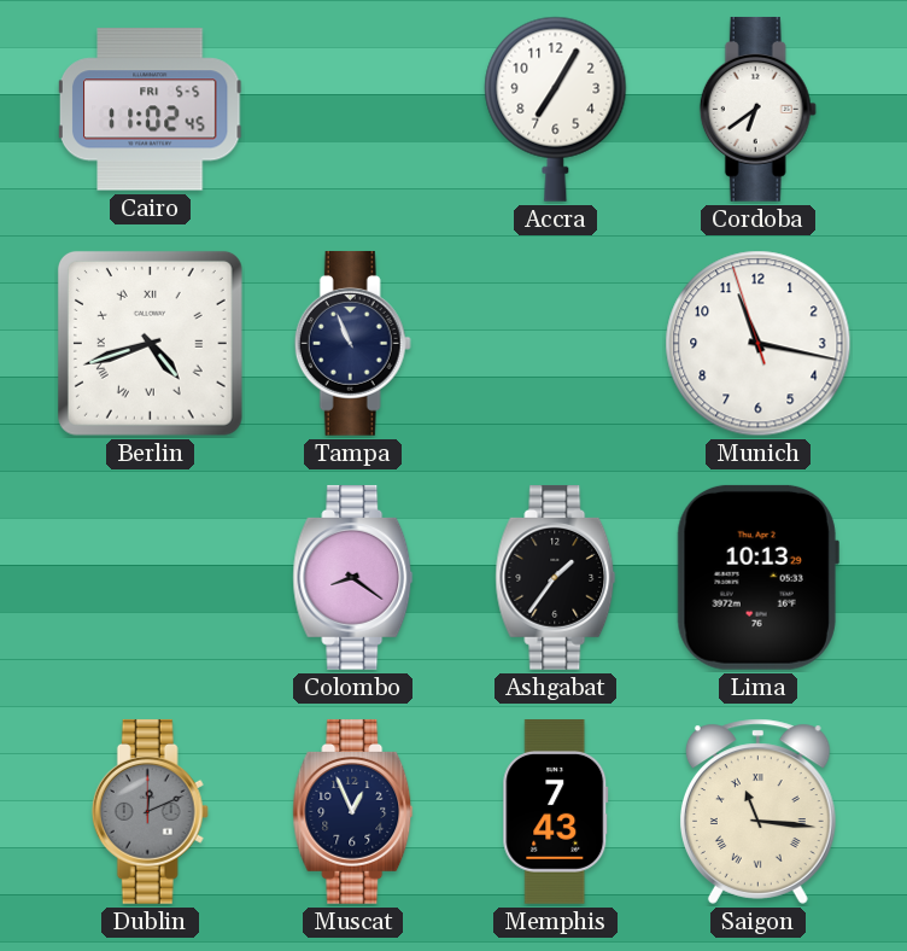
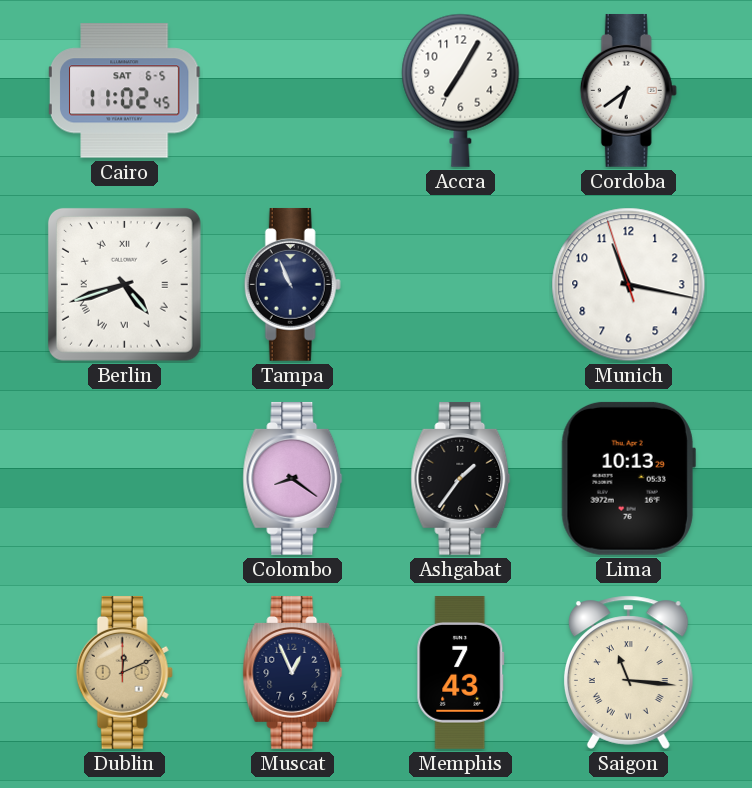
Cairo date: FRI 5-5 -> SAT 6-5 (125, 91)
Dublin dial: grey -> champagne (124, 672)
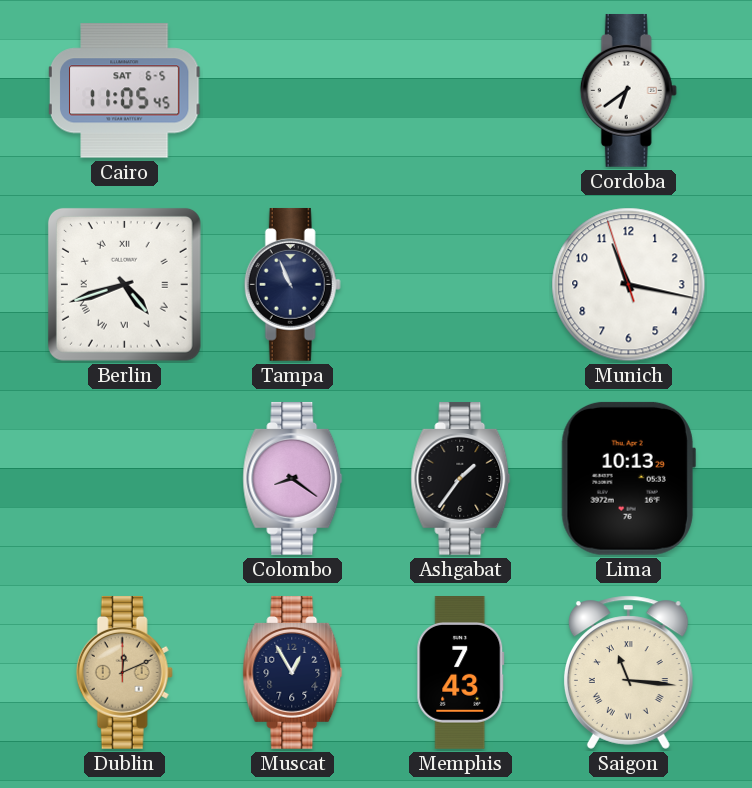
Cairo: 11:02 -> 11:05 (125, 91)
Accra: 7:05 -> none (461, 90)
Muscat: 12:56 -> 12:55 (293, 672)
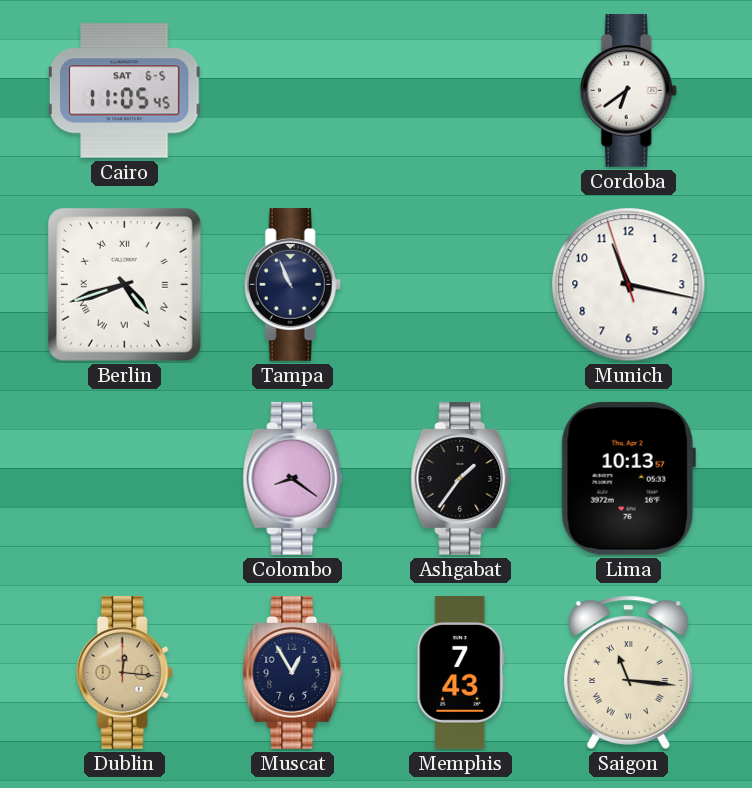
Lima: 10:13:29 -> 10:13:57 (628, 478)
Dublin: 12:11 -> 12:16 (124, 672)
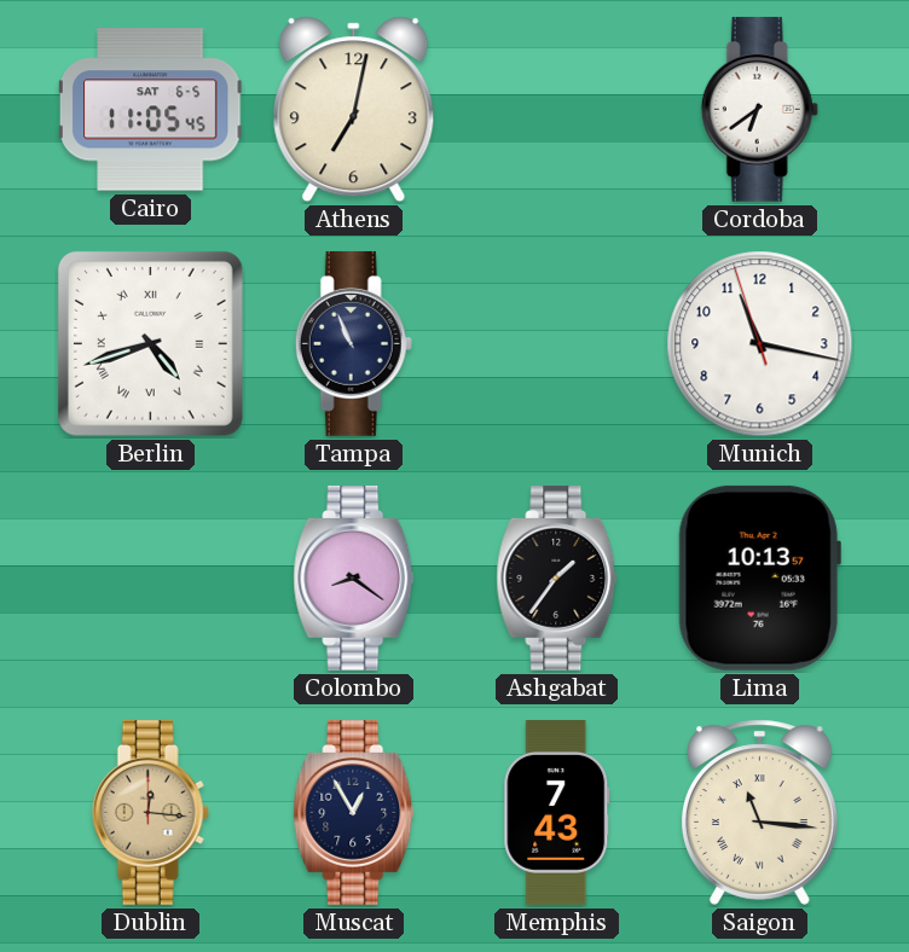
Athens: none -> 7:02 (354, 110)
